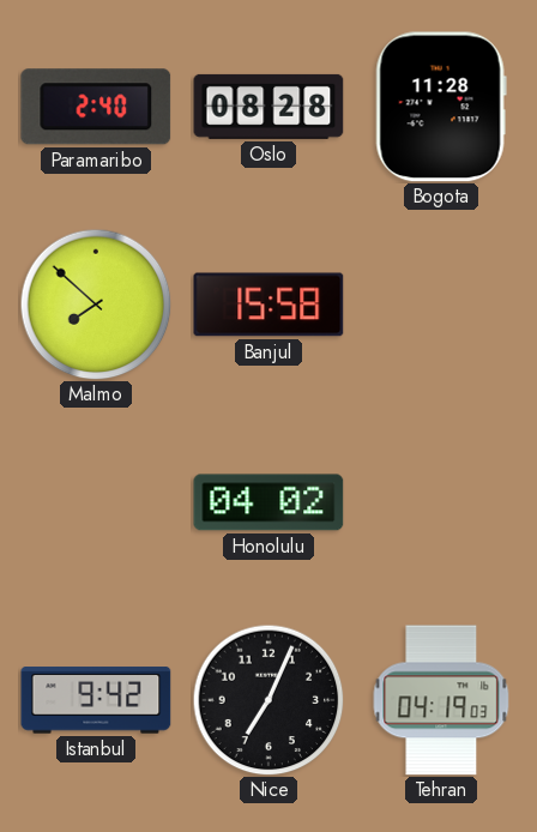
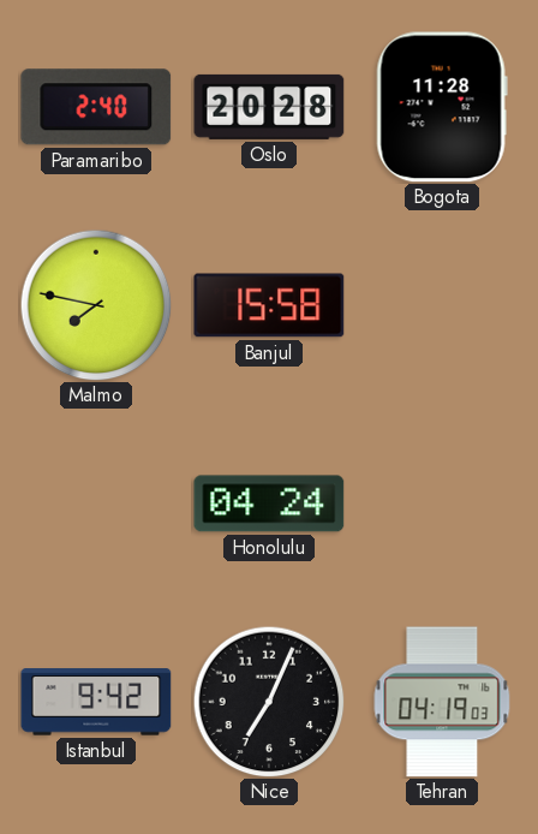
Oslo: 08:28 -> 20:28 (269, 107)
Malmo: 7:52 -> 7:47 (96, 305)
Honolulu: 04:02 -> 04:24 (269, 504)
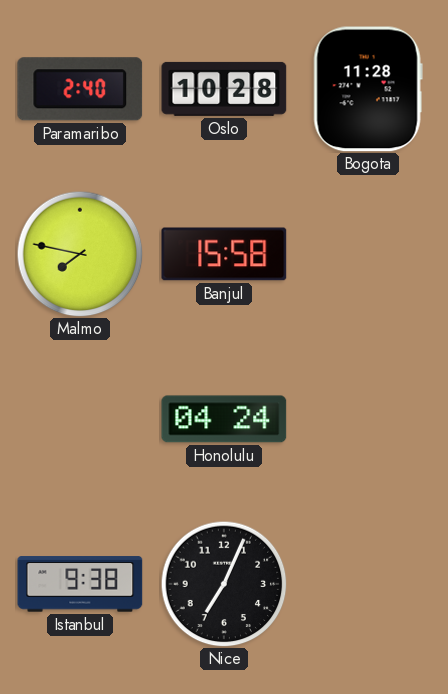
Oslo: 20:28 -> 10:28 (224, 89)
Istanbul: 9:42 -> 9:38 (80, 584)
Tehran: 04:19 -> none (442, 702)
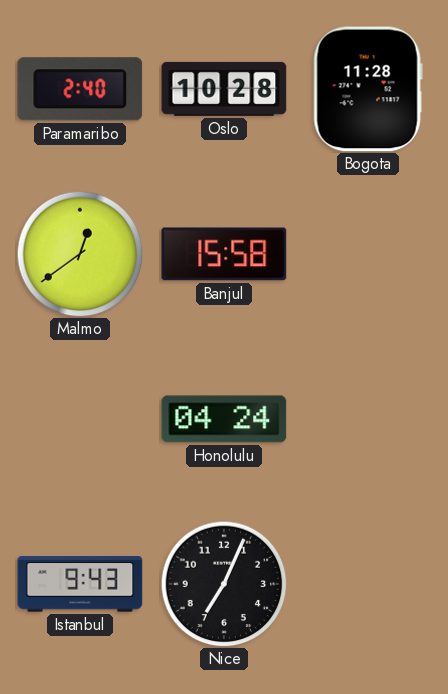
Malmo: 7:47 -> 12:39 (80, 254)
Istanbul: 9:38 -> 9:43 (80, 584)
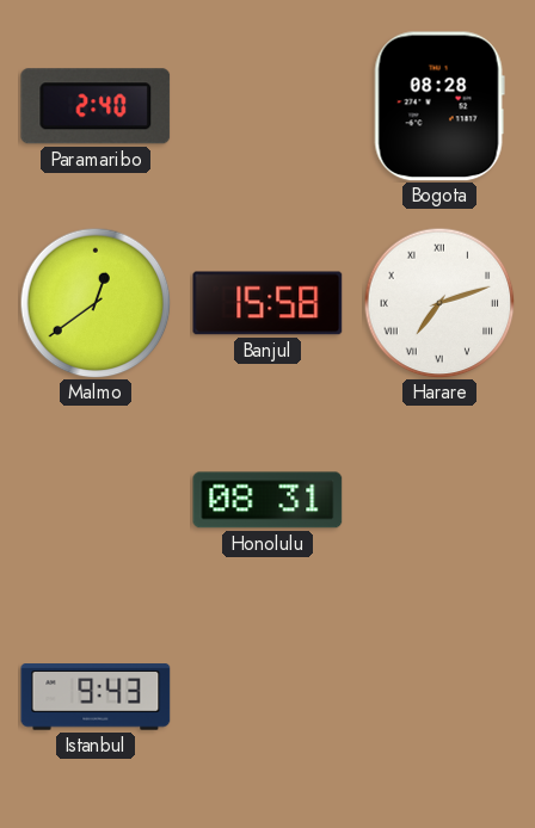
Oslo: 10:28 -> none (224, 89)
Bogota: 11:28 -> 08:28 (439, 106)
Harare: none -> 7:12 (439, 303)
Honolulu: 04:24 -> 08:31 (267, 500)
Nice: 7:04 -> none (224, 584)
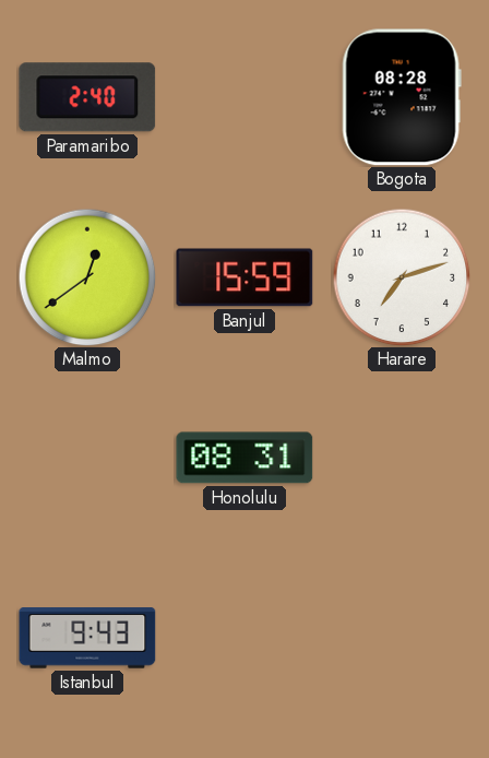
Banjul: 15:58 -> 15:59 (244, 277)
Harare numerals: Roman -> Arabic (402, 277)
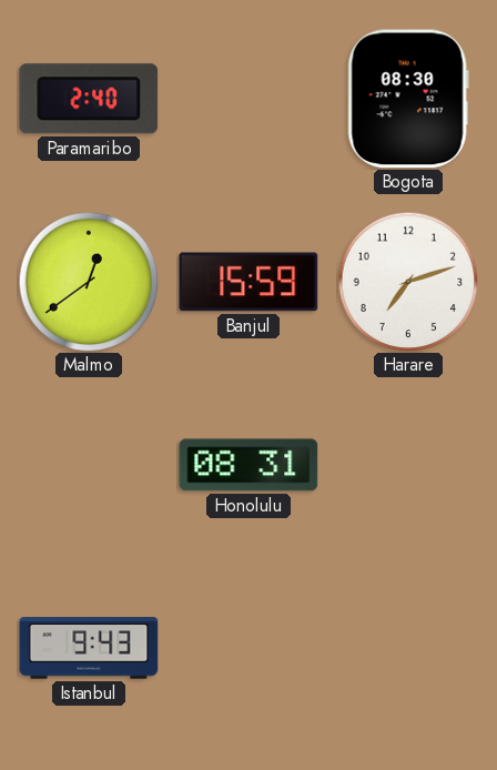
Bogota: 08:28 -> 08:30 (408, 99)
